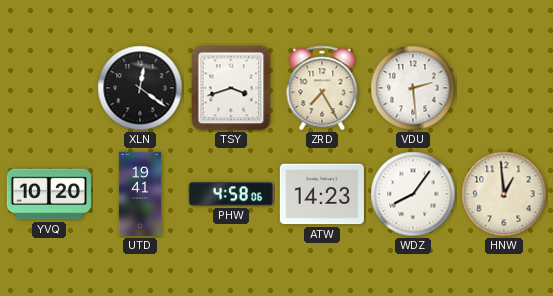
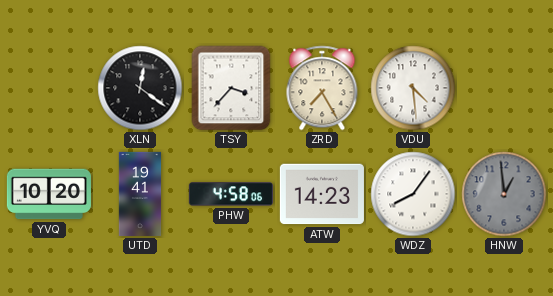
TSY: 3:42 -> 3:37 (231, 88)
VDU: 2:29 -> 4:29 (413, 88)
HNW dial: cream -> grey (504, 194)
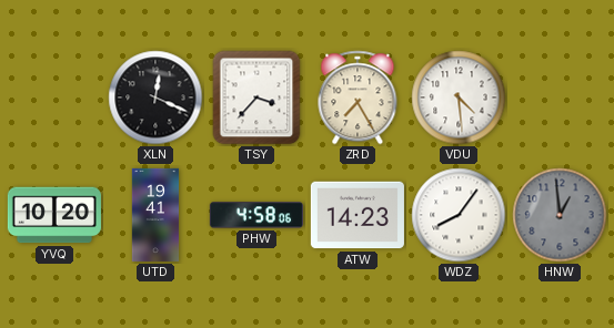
XLN: 12:21 -> 12:19 (155, 98)
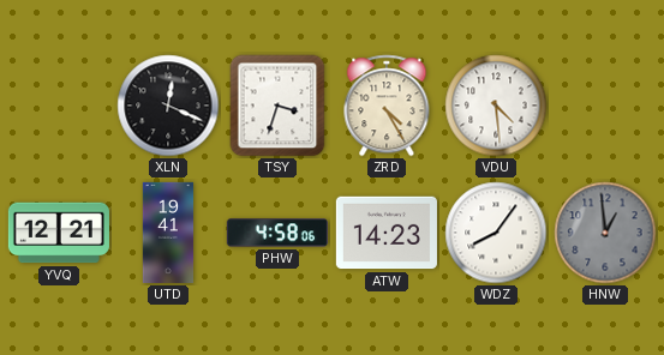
TSY: 3:37 -> 3:33 (277, 106)
ZRD: 7:25 -> 4:25 (387, 106)
YVQ: 10:20 -> 12:21 (59, 233)
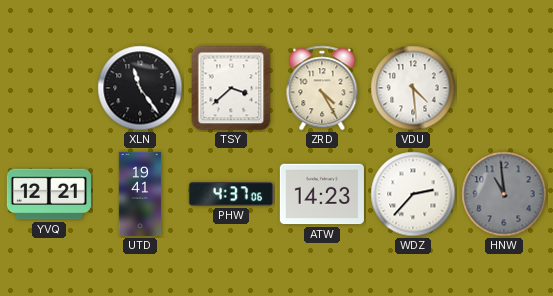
XLN: 12:19 -> 11:24 (140, 88)
TSY: 3:33 -> 3:38 (231, 88)
PHW: 4:58 -> 4:37 (231, 194)
WDZ: 8:06 -> 2:37 (413, 194)
HNW: 12:59 -> 10:59 (504, 194)
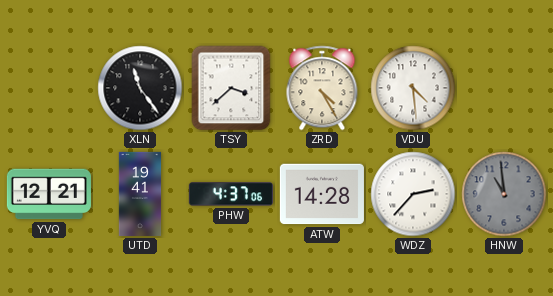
ATW: 14:23 -> 14:28 (322, 194)
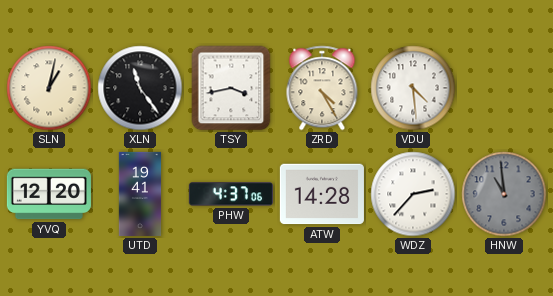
SLN: none -> 1:02 (49, 88)
TSY: 3:38 -> 3:43 (231, 88)
YVQ: 12:21 -> 12:20 (49, 194)
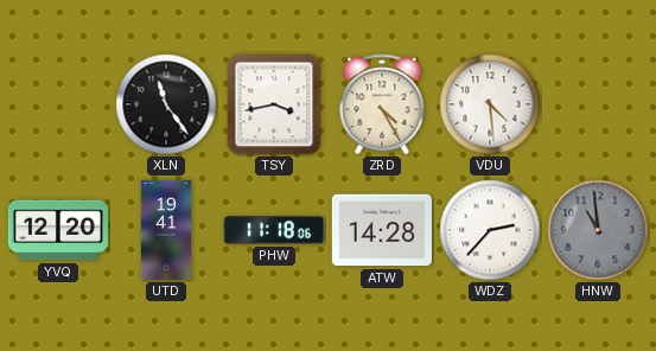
SLN: 1:02 -> none (49, 88)
PHW: 4:37 -> 11:18 (274, 230)
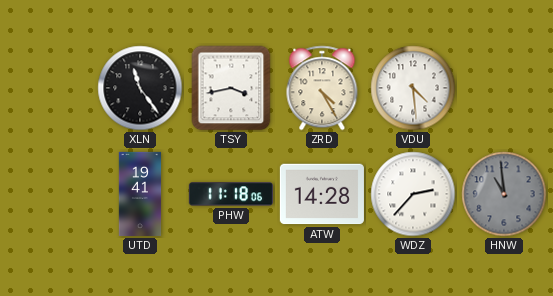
YVQ: 12:20 -> none (58, 230)
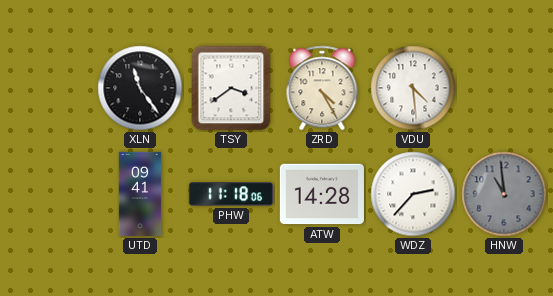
TSY: 3:43 -> 3:39 (231, 88)
UTD: 19:41 -> 09:41 (140, 194)
